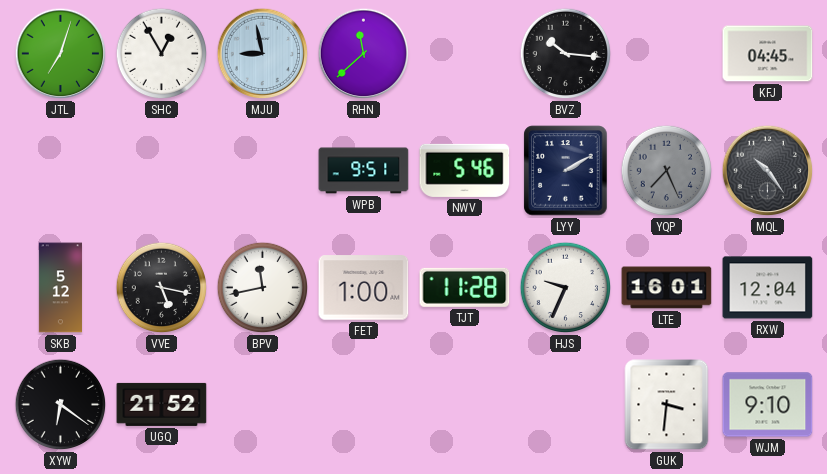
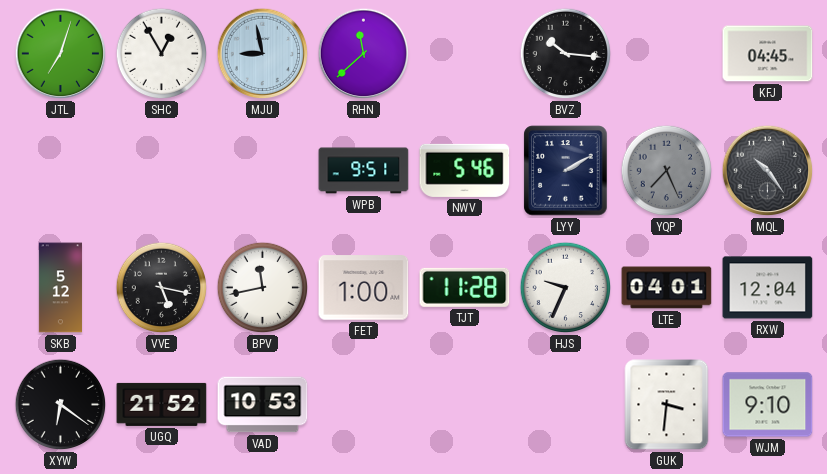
LTE: 16:01 -> 04:01 (667, 288)
VAD: none -> 10:53 (263, 405)
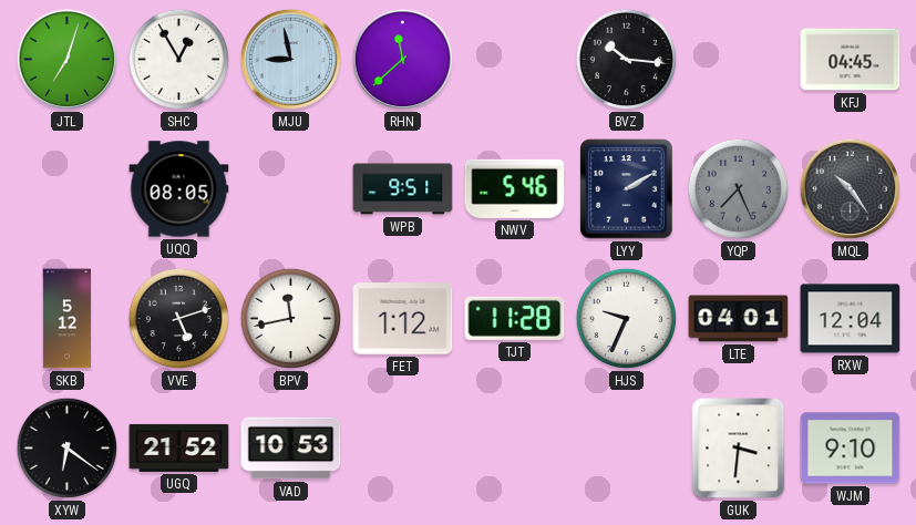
UQQ: none -> 08:05 (179, 189)
VVE: 5:17 -> 5:12 (179, 319)
FET: 1:00 -> 1:12 (403, 319)
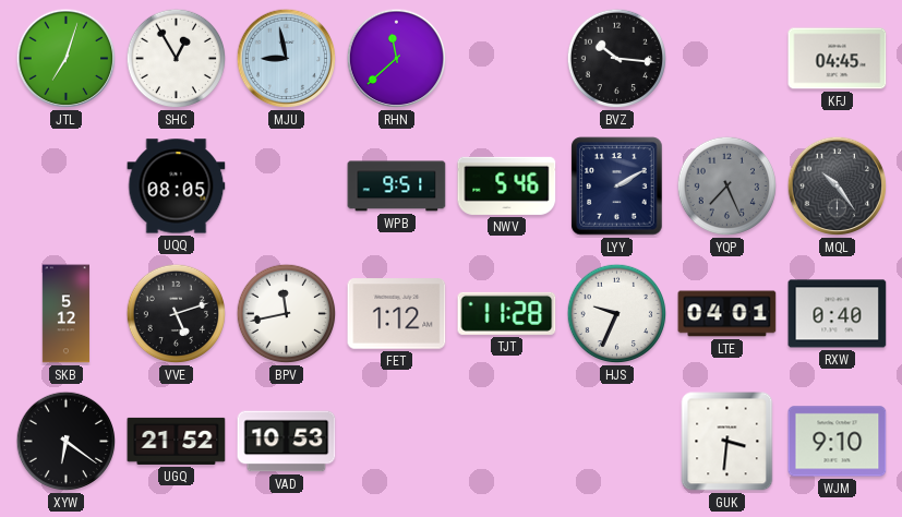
RXW: 12:04 -> 0:40 (838, 314)
